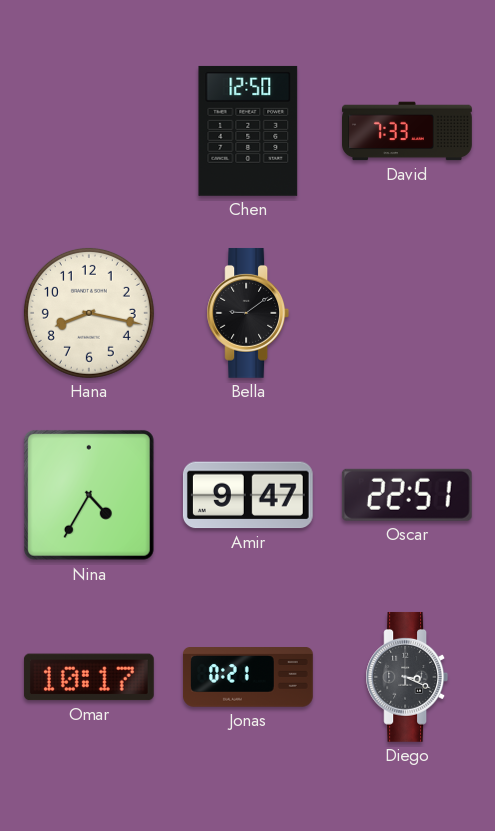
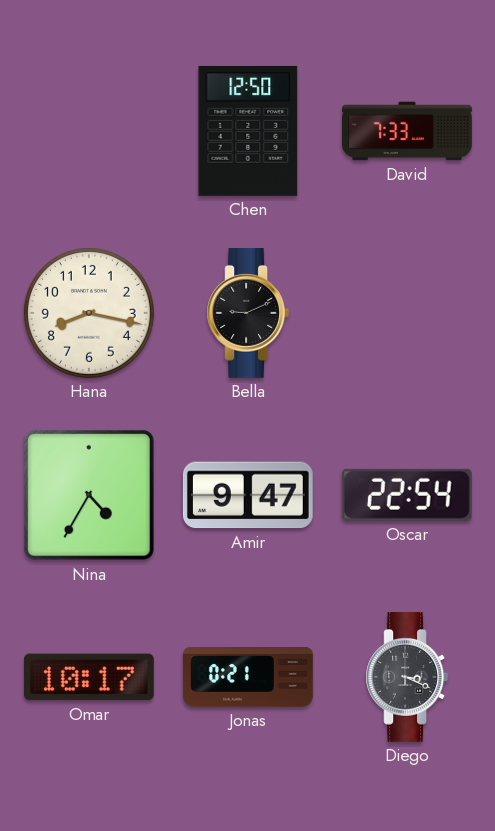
Bella: 9:09 -> 9:11 (248, 313)
Oscar: 22:51 -> 22:54 (407, 495)
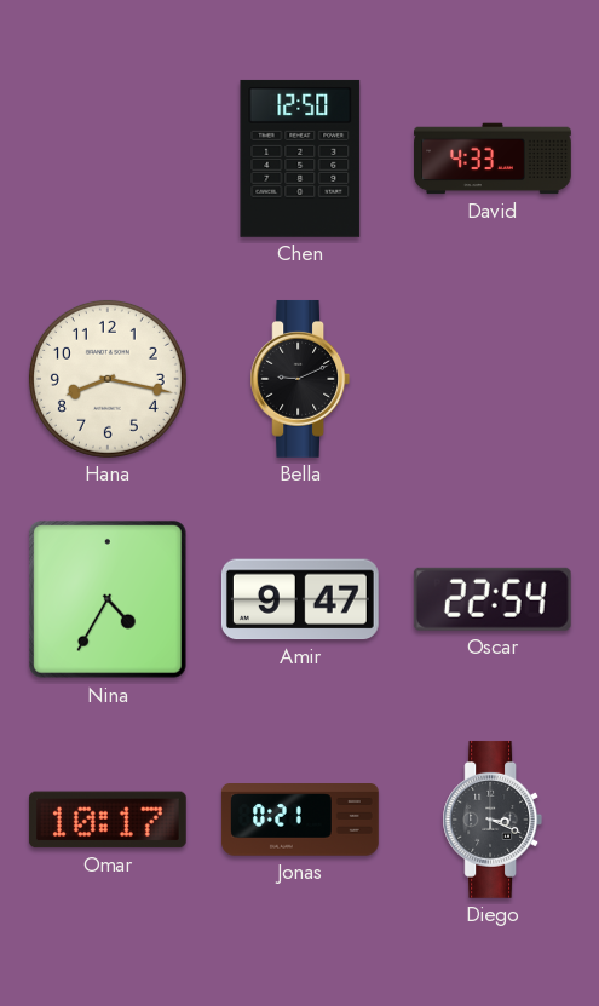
David: 7:33 -> 4:33 (494, 159)
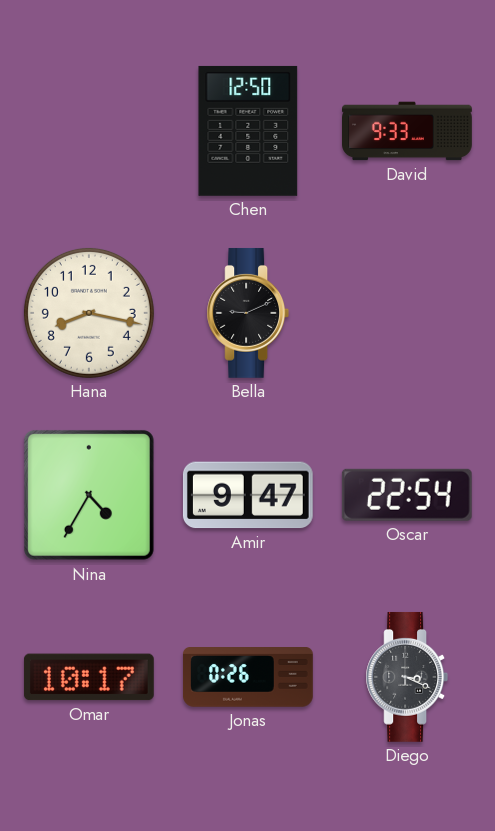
David: 4:33 -> 9:33 (408, 131)
Jonas: 0:21 -> 0:26 (249, 678)
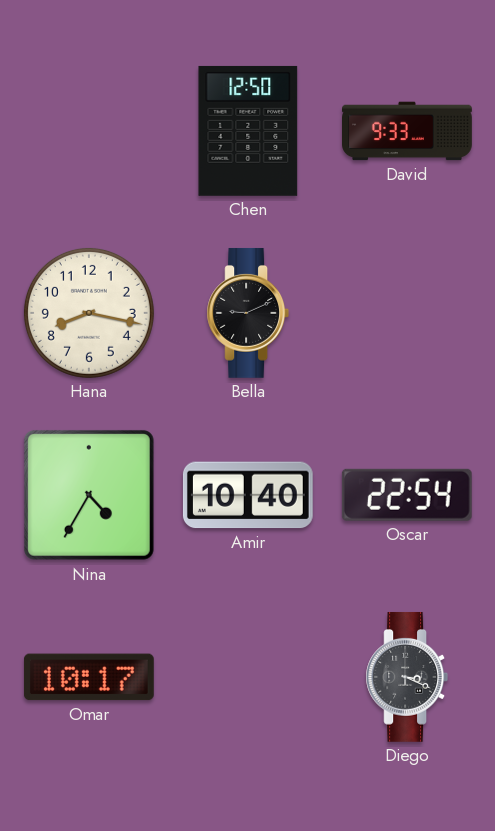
Amir: 9:47 -> 10:40 (248, 495)
Jonas: 0:26 -> none (249, 678)
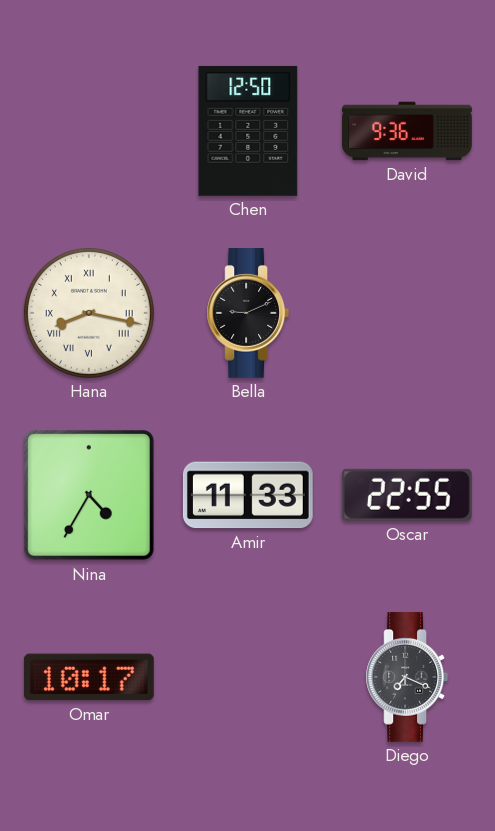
David: 9:33 -> 9:36 (408, 131)
Hana numerals: Arabic -> Roman (89, 313)
Amir: 10:40 -> 11:33 (248, 495)
Oscar: 22:54 -> 22:55 (407, 495)
Diego: 3:19 -> 7:19 (407, 677)
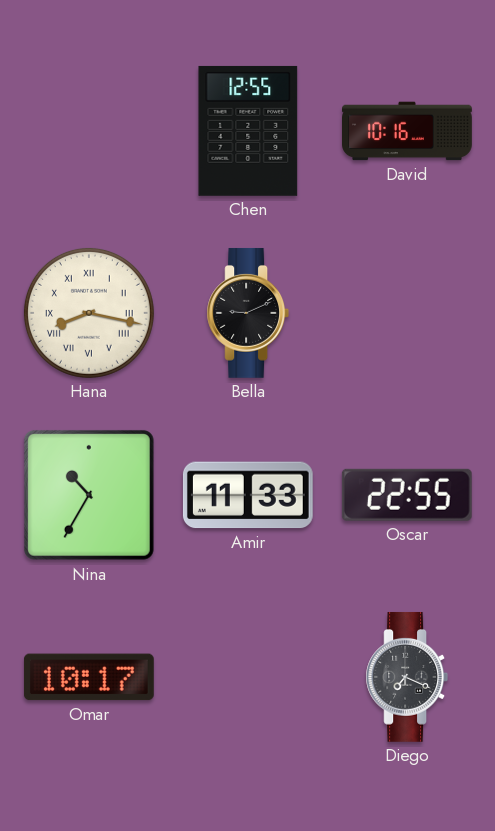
Chen: 12:50 -> 12:55 (248, 131)
David: 9:36 -> 10:16 (408, 131)
Nina: 4:35 -> 10:35 (89, 495)
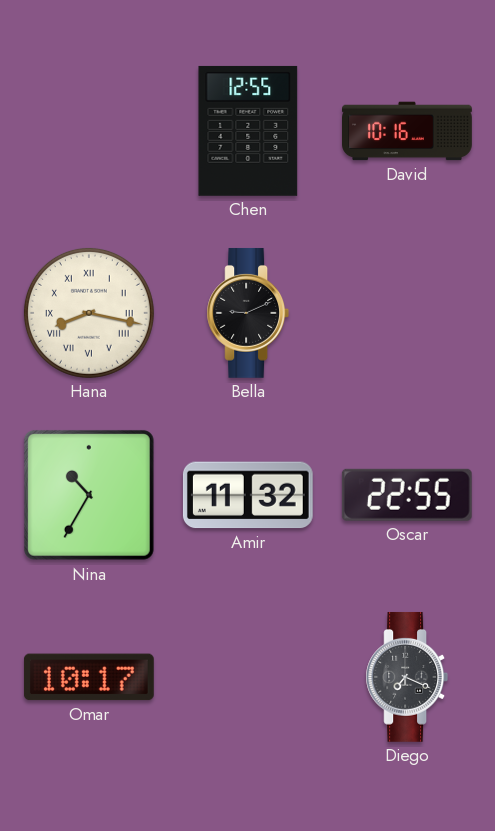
Amir: 11:33 -> 11:32 (248, 495)
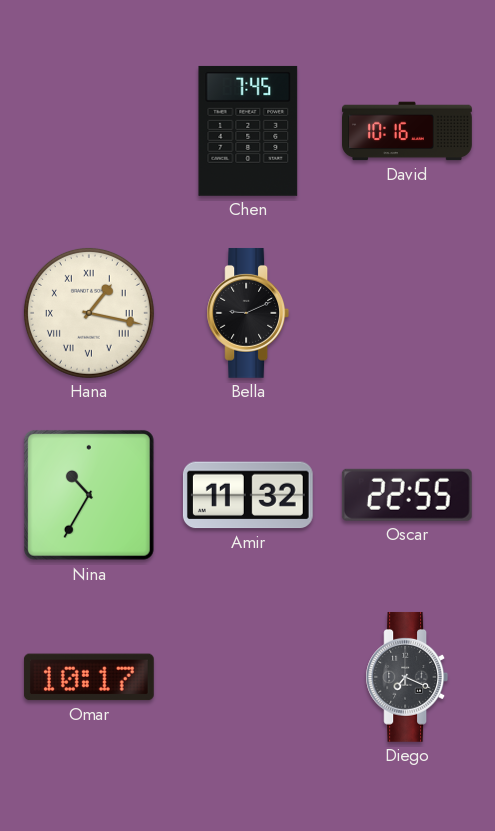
Chen: 12:55 -> 7:45 (248, 131)
Hana: 8:17 -> 1:17 (89, 313)
